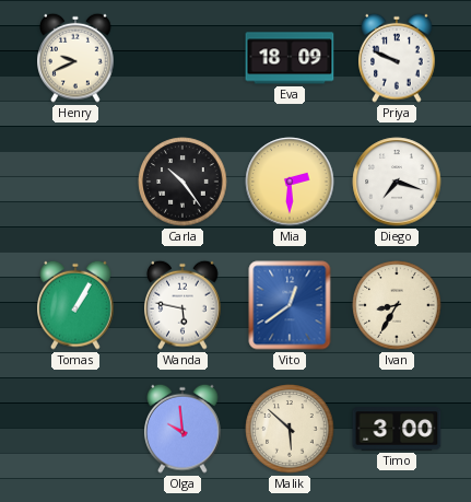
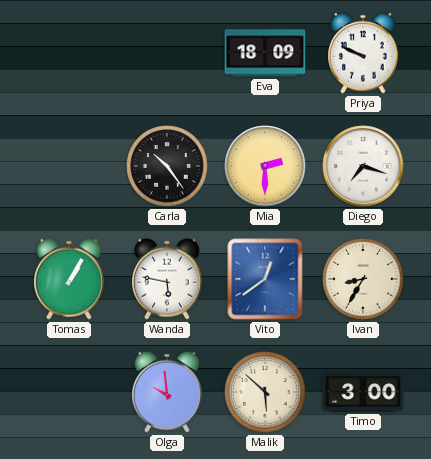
Henry: 9:41 -> none (75, 58)
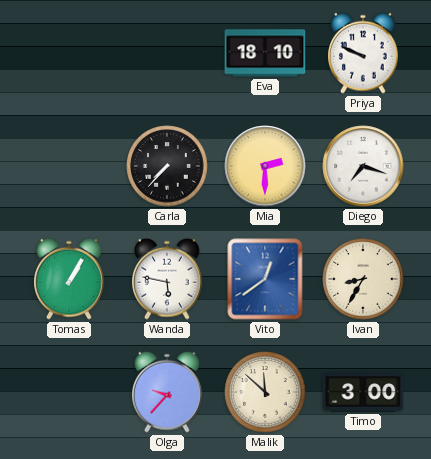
Eva: 18:09 -> 18:10 (265, 53)
Carla: 10:24 -> 7:37 (167, 166)
Olga: 9:59 -> 9:37 (167, 392)
Malik: 5:52 -> 11:52 (265, 392)
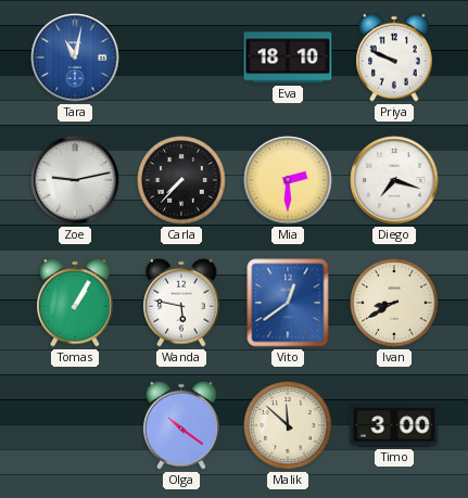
Tara: none -> 11:02 (75, 58)
Zoe: none -> 9:13 (75, 180)
Ivan: 8:35 -> 8:40 (394, 303)
Olga: 9:37 -> 10:21 (181, 425)
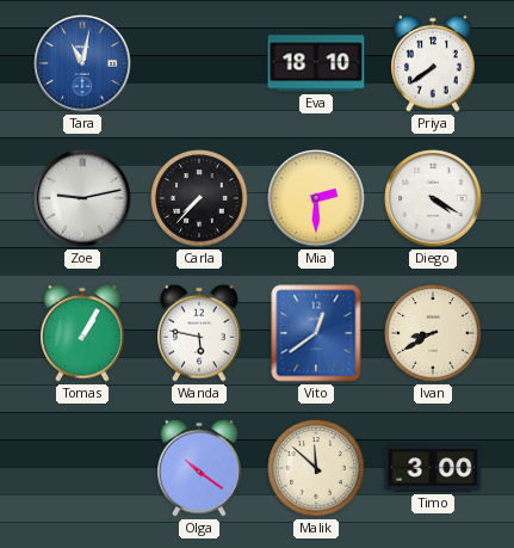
Priya: 9:49 -> 7:39 (433, 63)
Diego: 7:18 -> 4:20 (433, 198)
